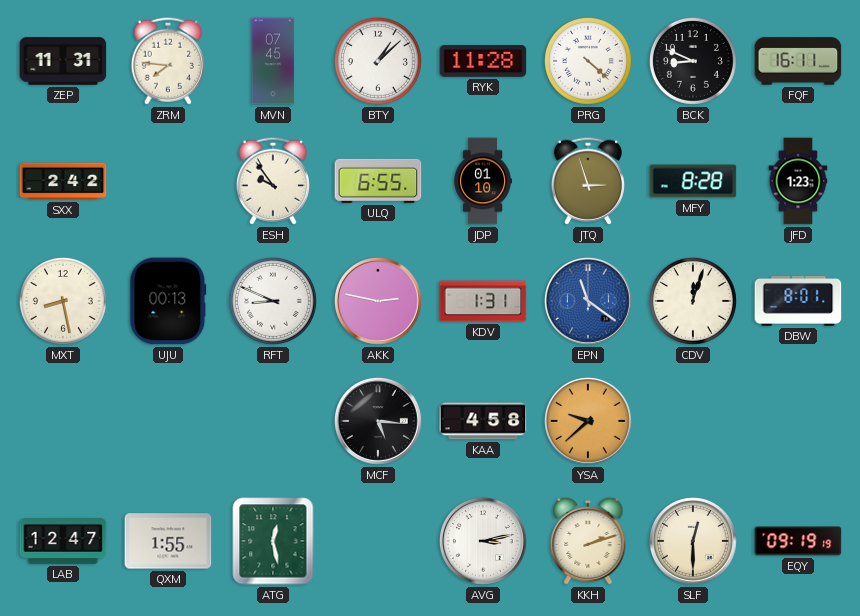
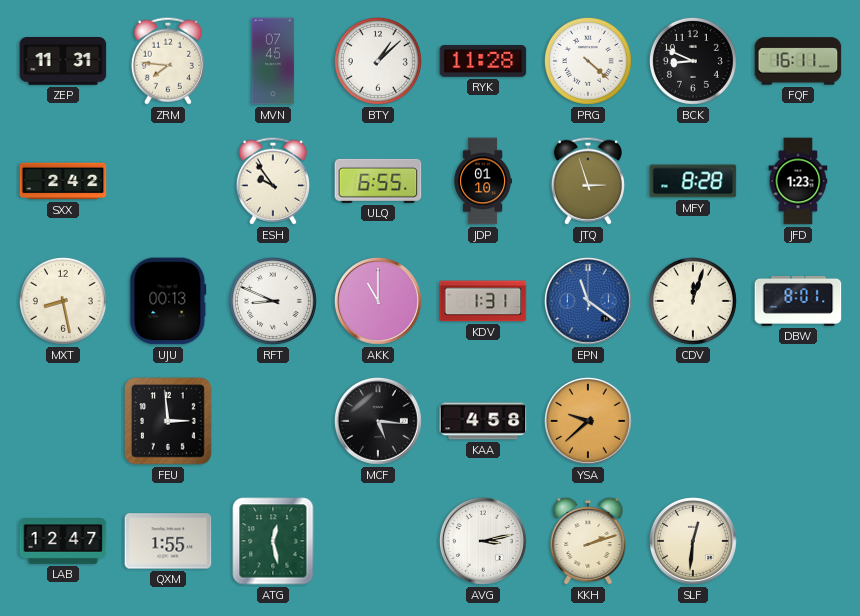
AKK: 2:47 -> 11:00 (378, 301)
FEU: none -> 2:59 (168, 421)
SLF: 12:30 -> 12:31 (693, 541)
EQY: 09:19 -> none (798, 541)
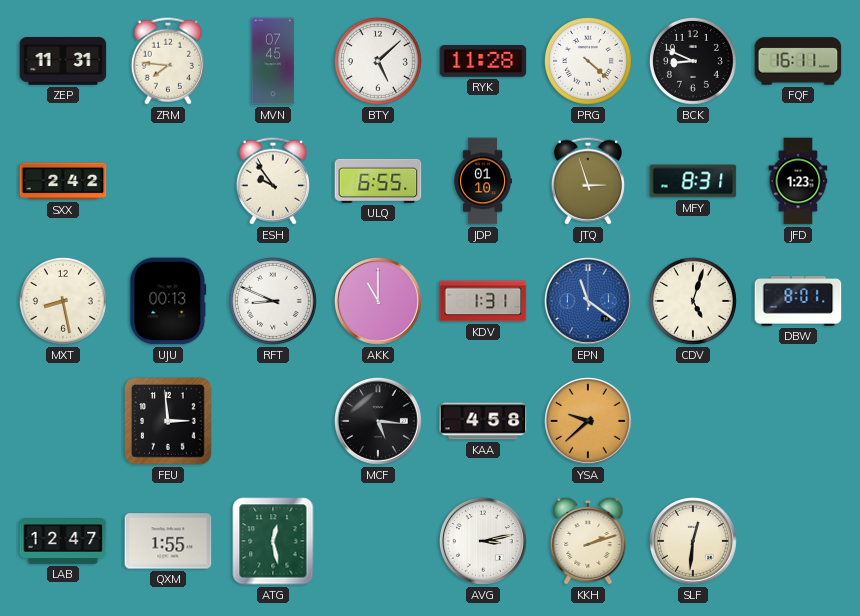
BTY: 1:08 -> 5:08 (378, 61)
MFY: 8:28 -> 8:31 (693, 181)
CDV: 12:03 -> 5:03 (693, 301)
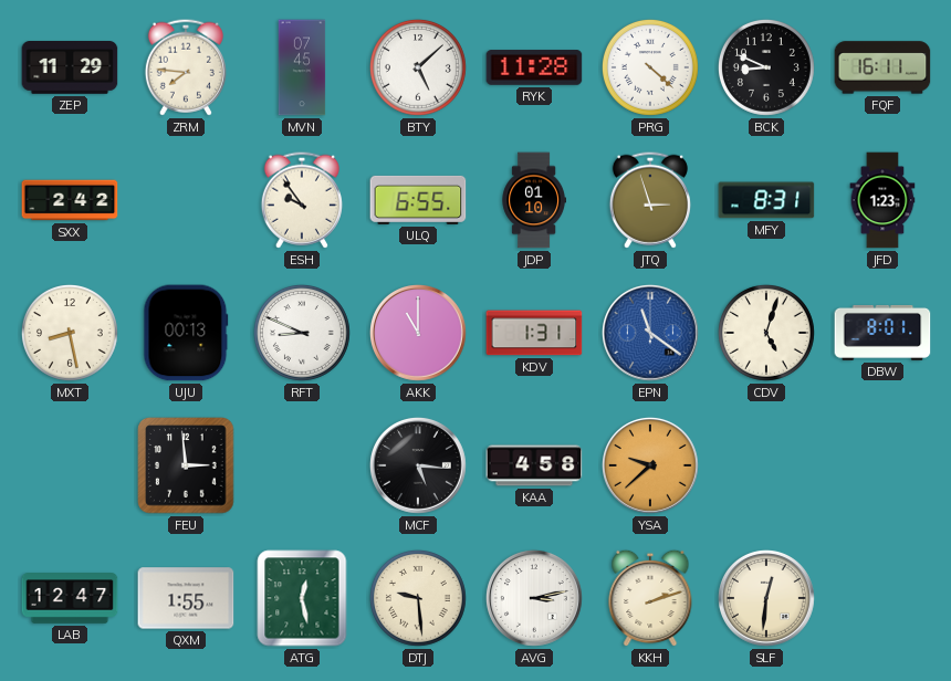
ZEP: 11:31 -> 11:29 (70, 69)
DTJ: none -> 9:29 (418, 598)
